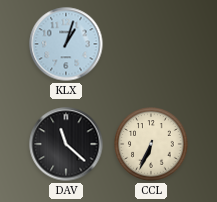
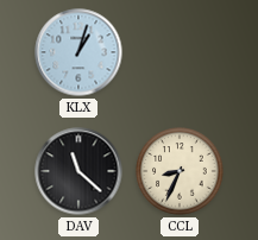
CCL: 6:34 -> 8:34 (180, 171)
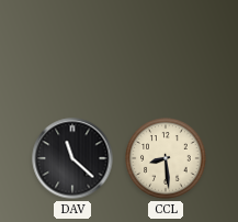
KLX: 1:03 -> none (78, 52)
CCL: 8:34 -> 8:29 (166, 158)
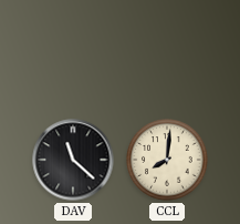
CCL: 8:29 -> 8:01 (167, 160)
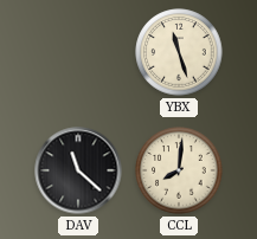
YBX: none -> 11:27 (179, 52)
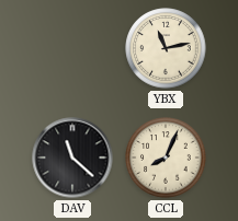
YBX: 11:27 -> 11:13 (166, 48)
CCL: 8:01 -> 8:04 (166, 158)
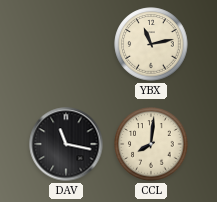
DAV: 11:22 -> 11:17 (66, 144)
CCL: 8:04 -> 8:01 (151, 144)
